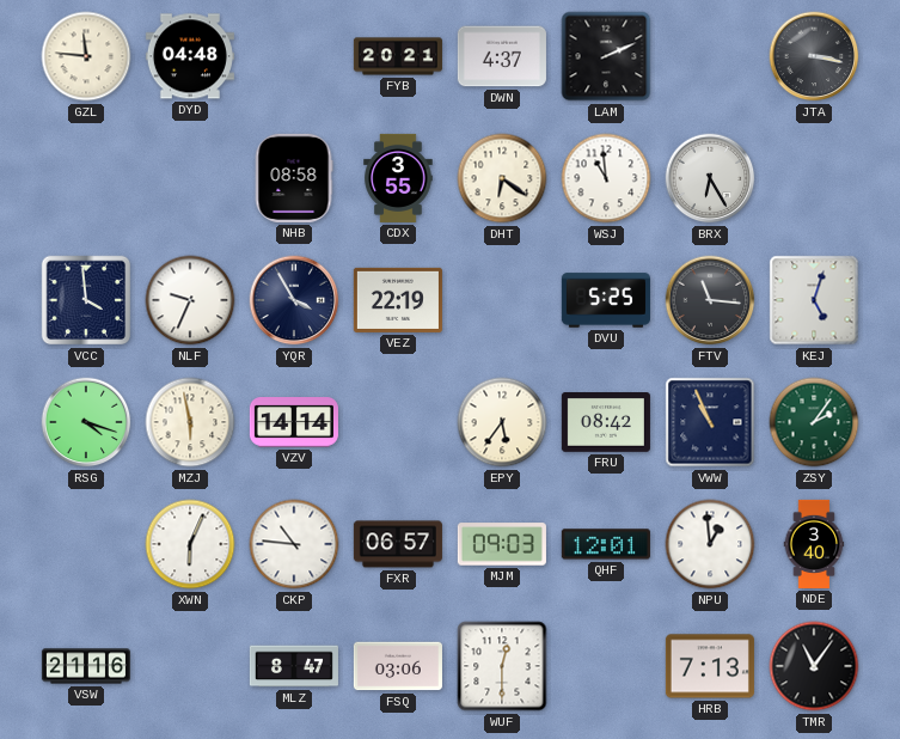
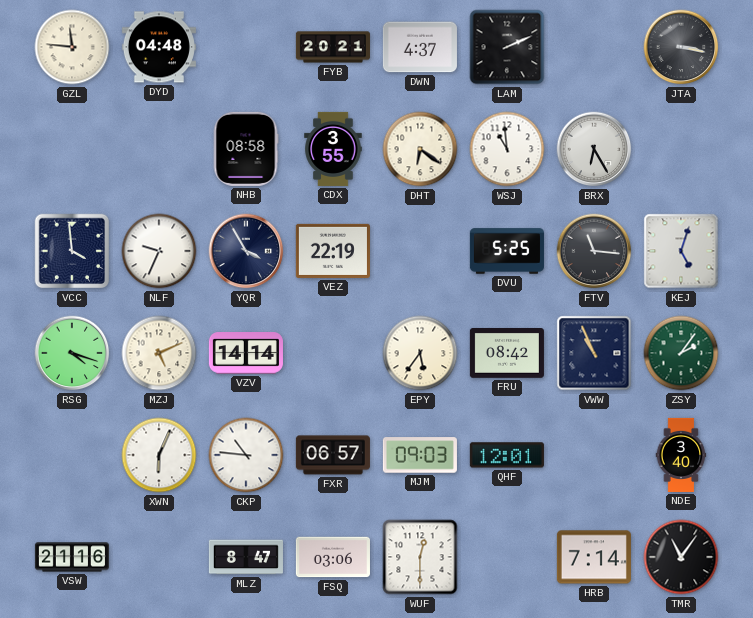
MZJ: 5:58 -> 5:11 (159, 353)
NPU: 12:59 -> none (710, 544)
HRB: 7:13 -> 7:14 (594, 557)
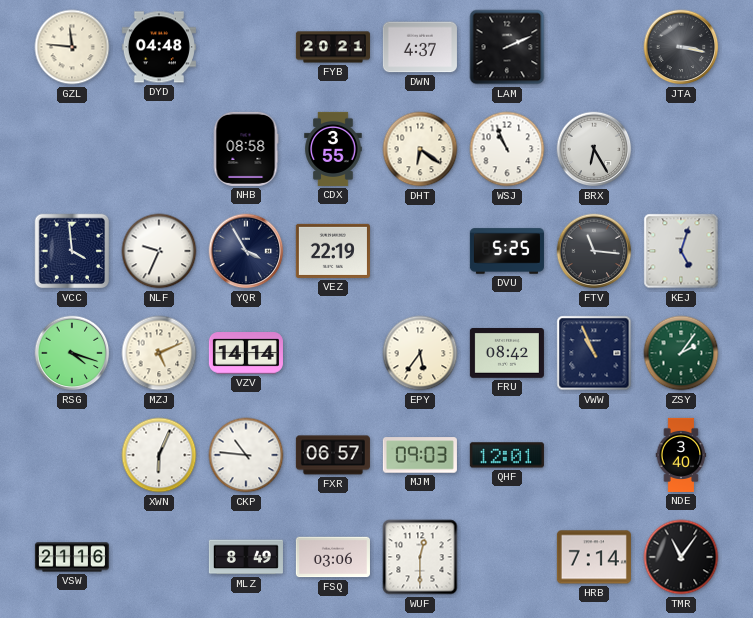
WSJ: 10:59 -> 10:56 (507, 149)
MLZ: 8:47 -> 8:49 (246, 557)
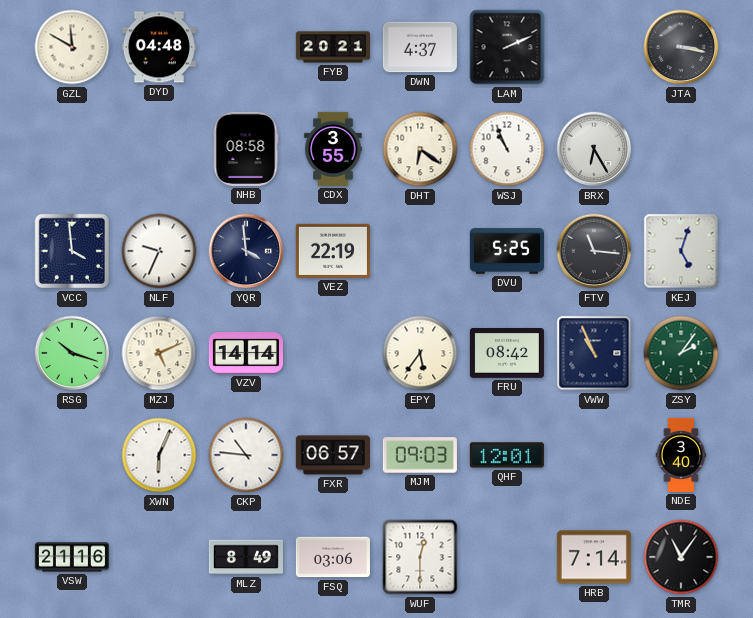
GZL: 11:46 -> 11:50 (72, 47)
YQR: 3:55 -> 3:59 (246, 251)
RSG: 4:18 -> 10:18 (72, 353)
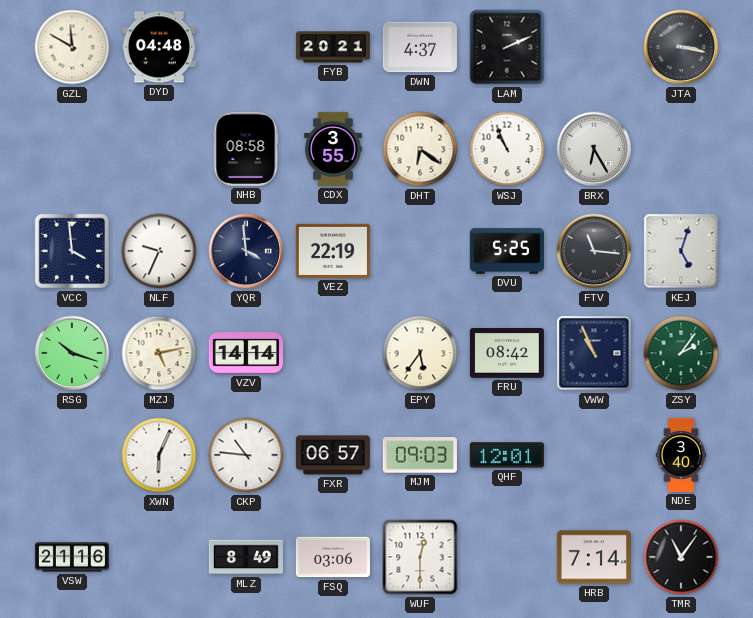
MZJ: 5:11 -> 5:13 (159, 353)
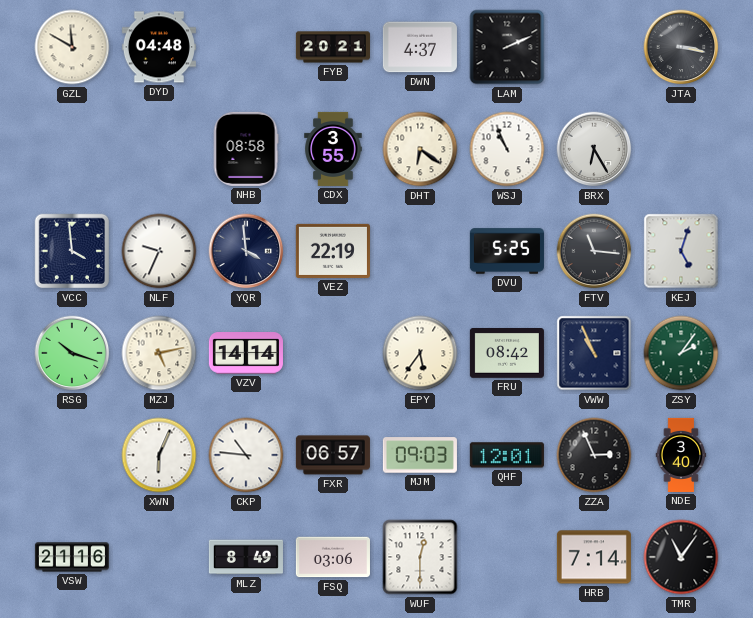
ZZA: none -> 2:56 (594, 455)
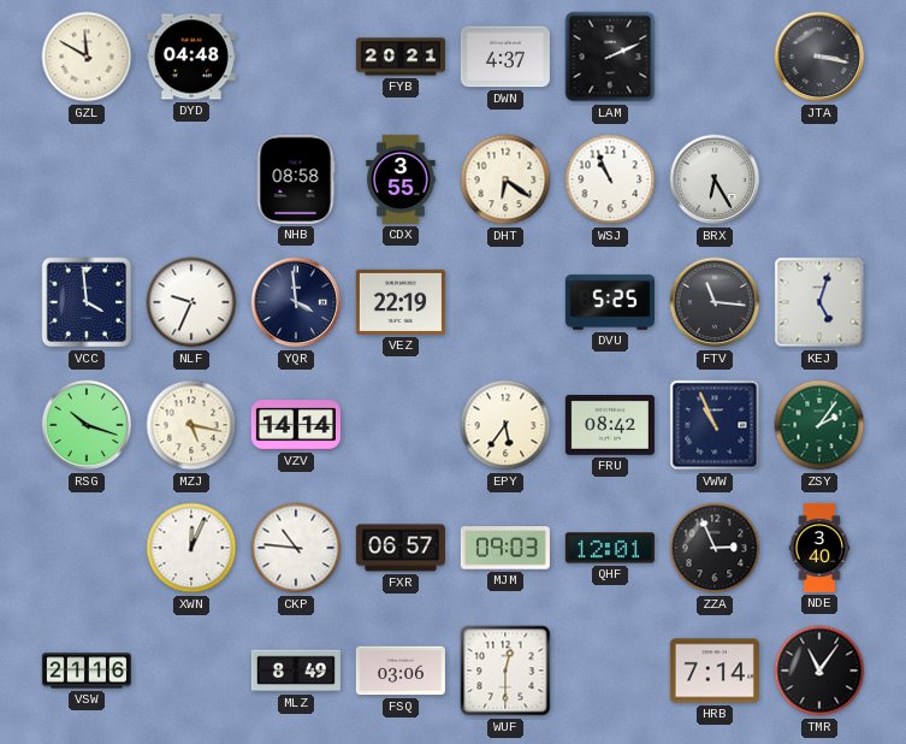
MZJ: 5:13 -> 5:17 (191, 425)
XWN: 6:04 -> 12:04 (191, 548)
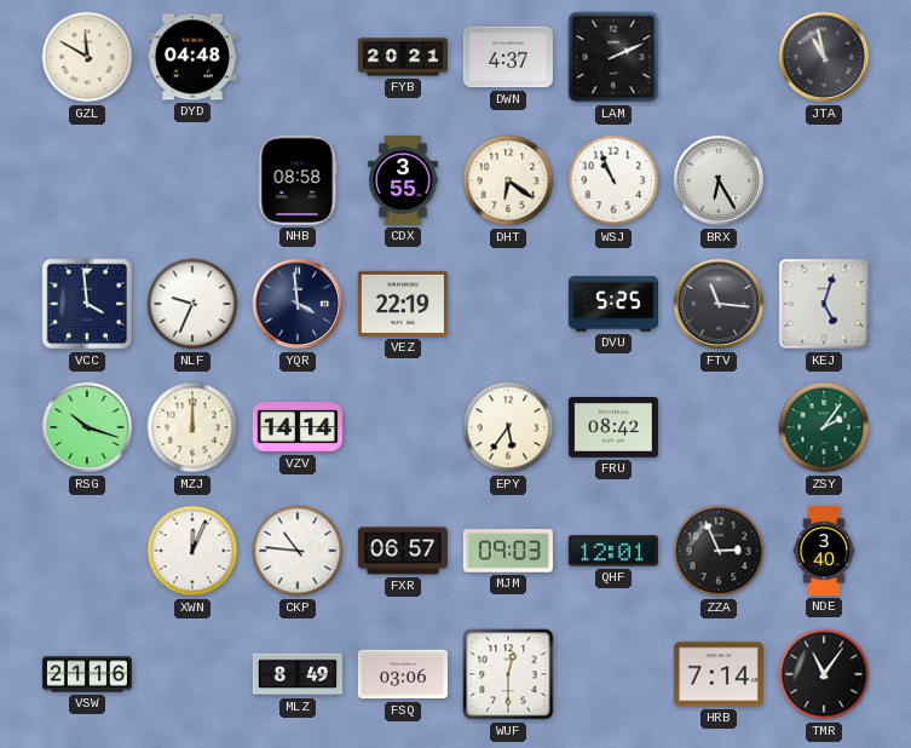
JTA: 3:17 -> 10:58 (824, 57)
MZJ: 5:17 -> 12:00 (192, 427)
VWW: 10:56 -> none (715, 425)
